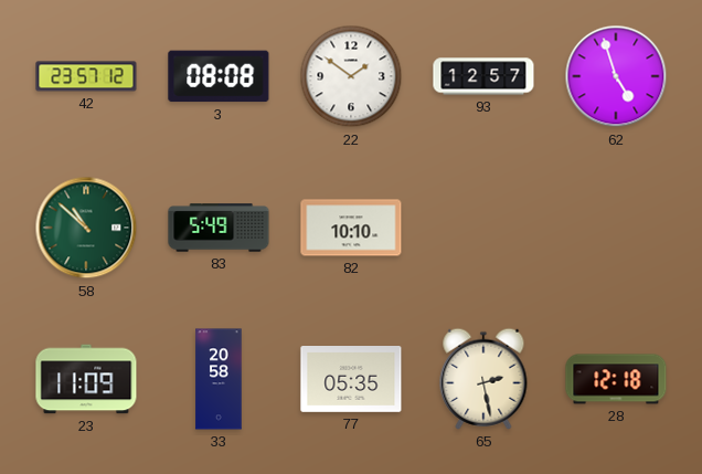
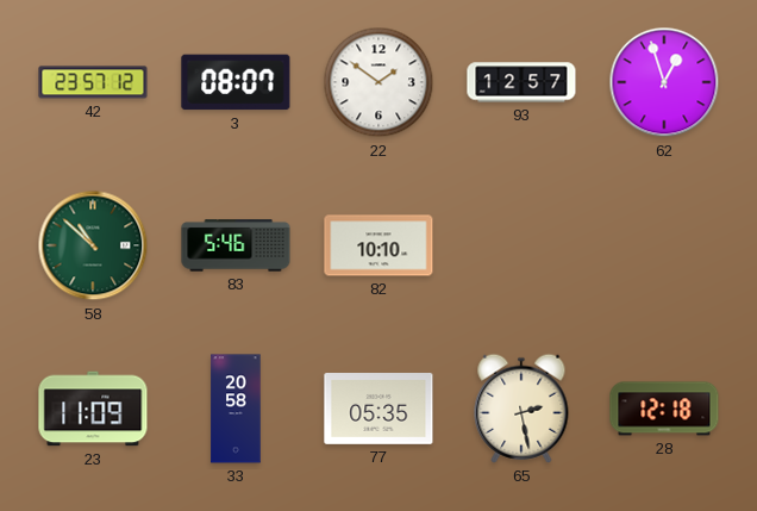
3: 08:08 -> 08:07 (236, 82)
62: 4:57 -> 12:57 (664, 82)
83: 5:49 -> 5:46 (236, 245)
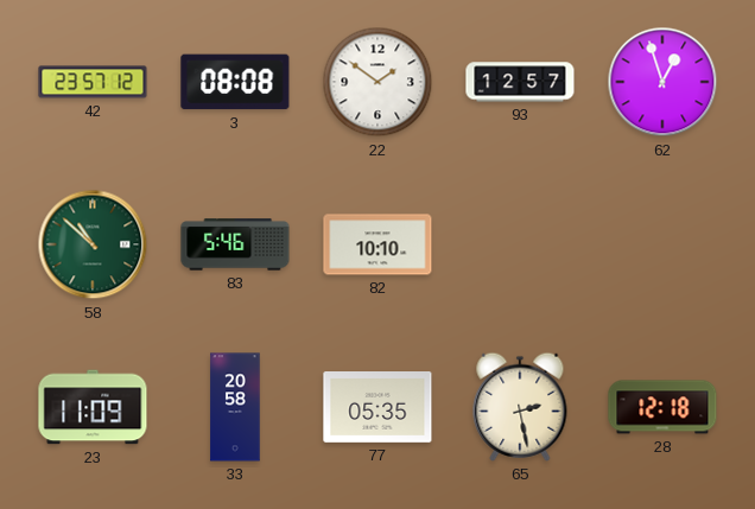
3: 08:07 -> 08:08 (235, 82)
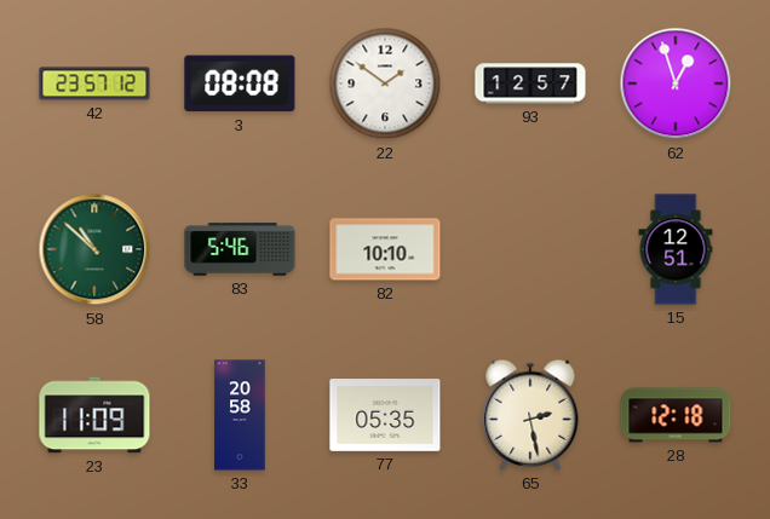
15: none -> 12:51 (676, 249)
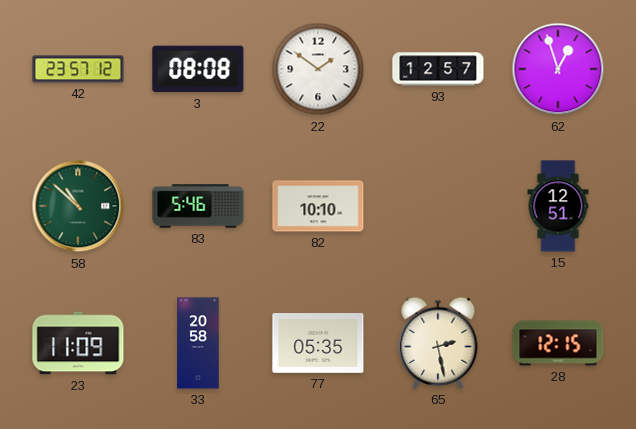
28: 12:18 -> 12:15 (558, 343)
